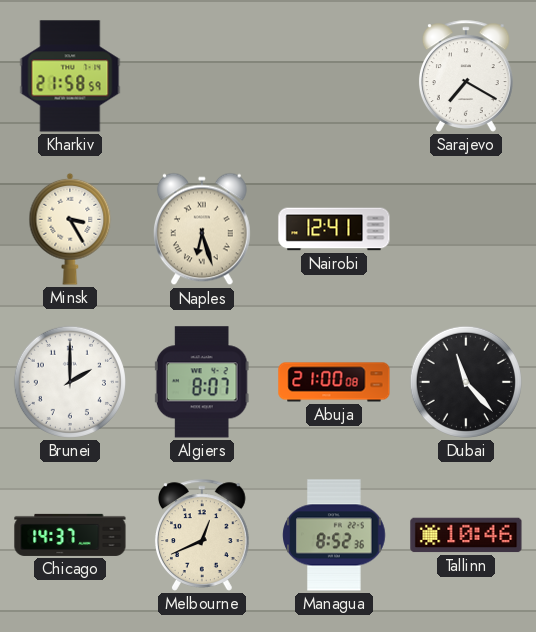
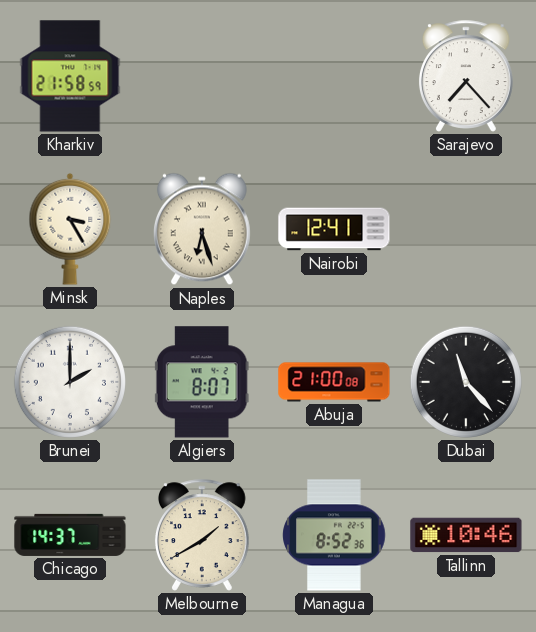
Sarajevo: 7:20 -> 7:23 (466, 76)
Melbourne: 12:41 -> 1:40 (202, 535)
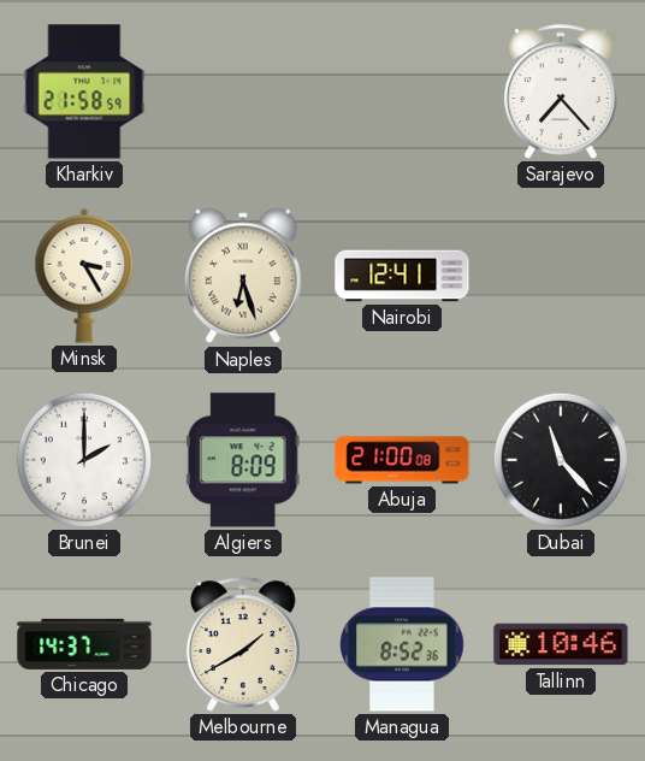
Algiers: 8:07 -> 8:09 (243, 460)
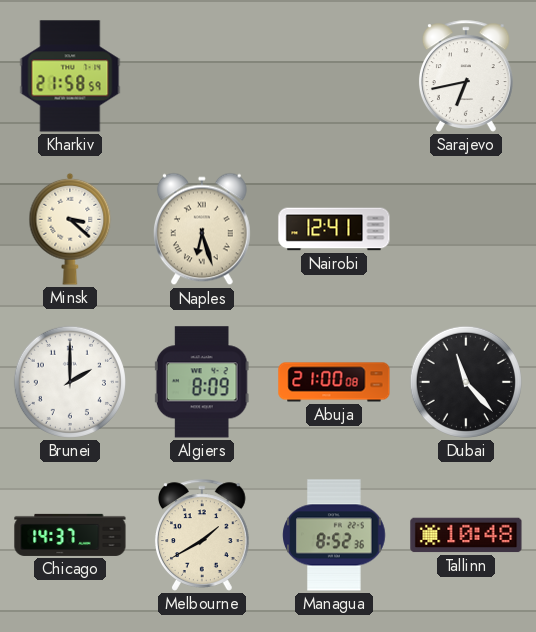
Sarajevo: 7:23 -> 6:43 (466, 76)
Minsk: 3:25 -> 3:22 (70, 229)
Tallinn: 10:46 -> 10:48 (466, 535)
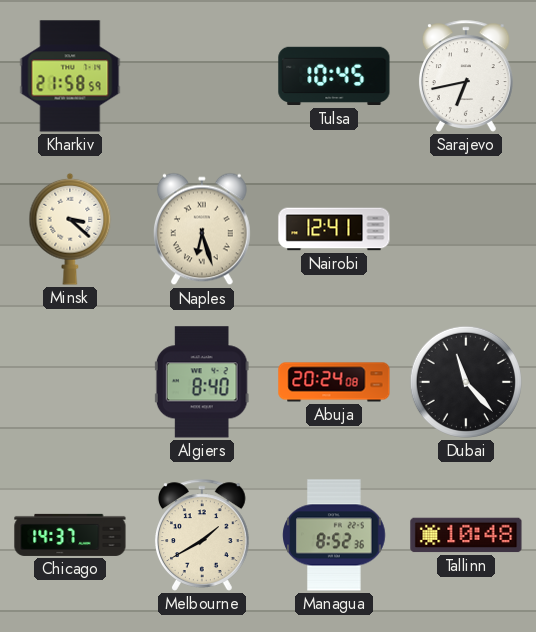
Tulsa: none -> 10:45 (334, 76)
Brunei: 2:00 -> none (70, 382)
Algiers: 8:09 -> 8:40 (202, 382)
Abuja: 21:00 -> 20:24 (334, 382)
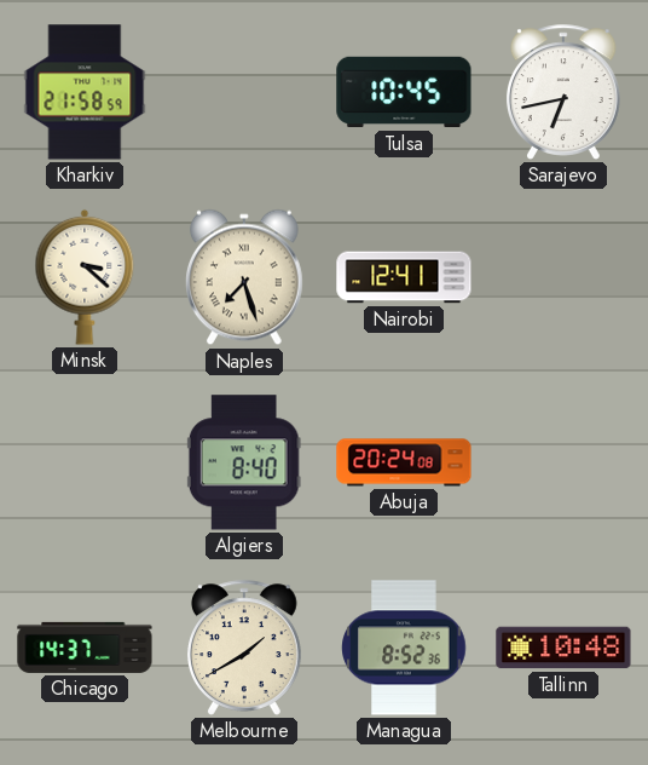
Naples: 6:27 -> 7:27 (244, 277)
Dubai: 11:23 -> none (466, 382)
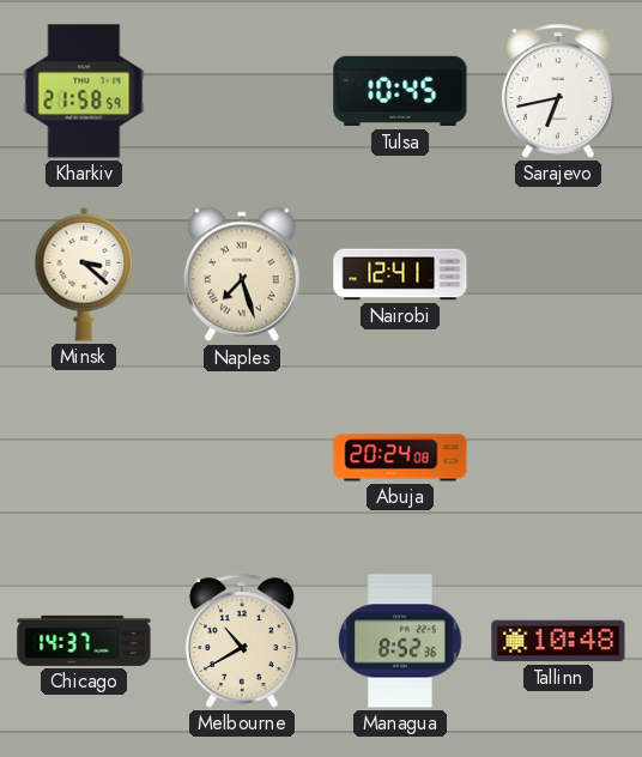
Algiers: 8:40 -> none (244, 462)
Melbourne: 1:40 -> 10:40 (242, 641)
